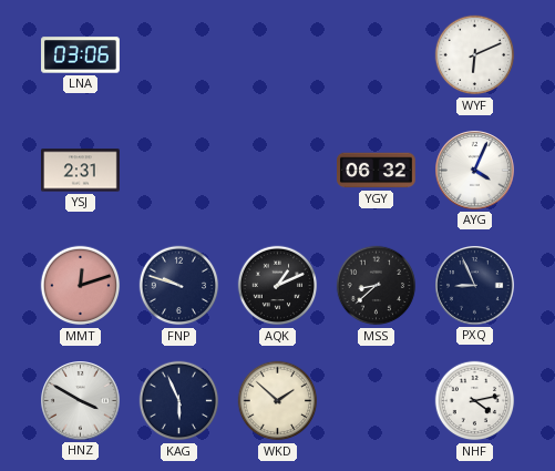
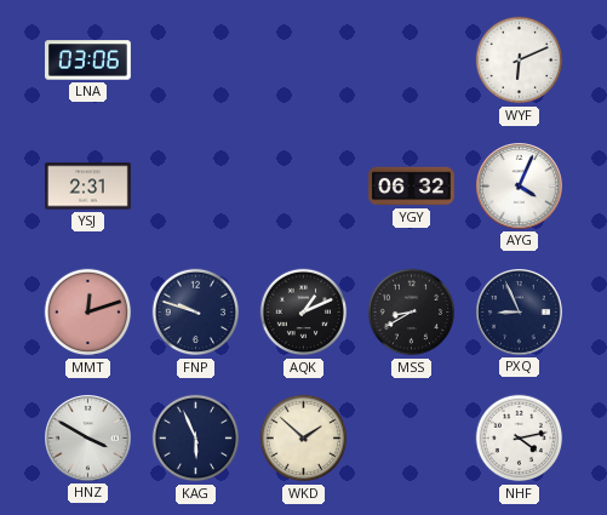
MSS: 8:38 -> 8:40 (412, 313)
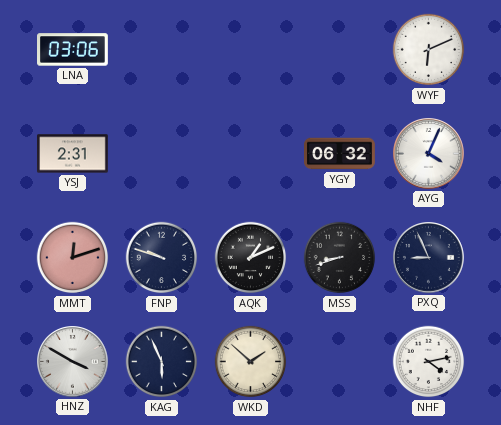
MSS: 8:40 -> 8:42 (340, 258)
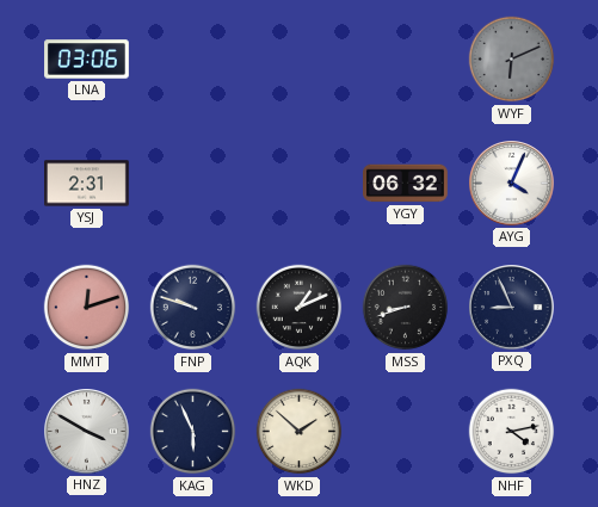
WYF dial: white -> grey (512, 60)
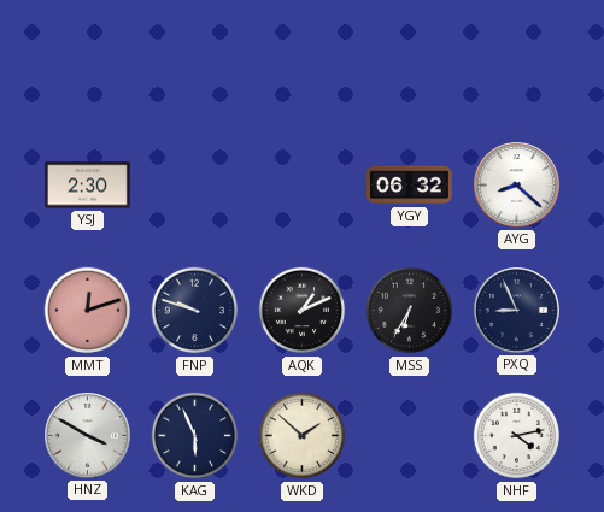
LNA: 03:06 -> none (87, 60)
WYF: 6:11 -> none (512, 60)
YSJ: 2:31 -> 2:30 (88, 186)
AYG: 4:04 -> 8:22 (517, 186)
MSS: 8:42 -> 6:35 (410, 311)
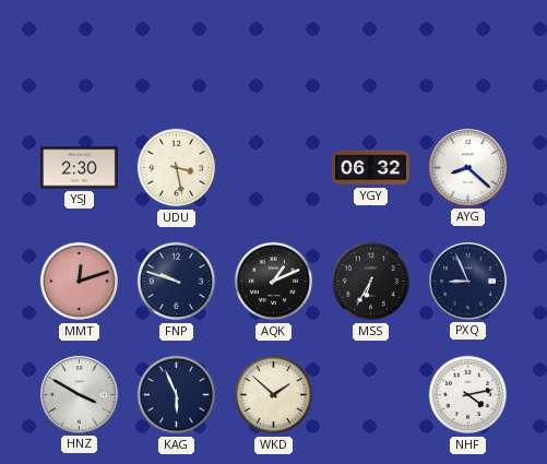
UDU: none -> 3:28 (177, 168)
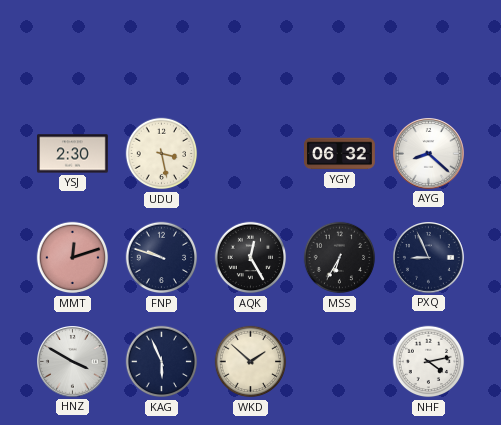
AQK: 1:11 -> 12:25 (251, 258)
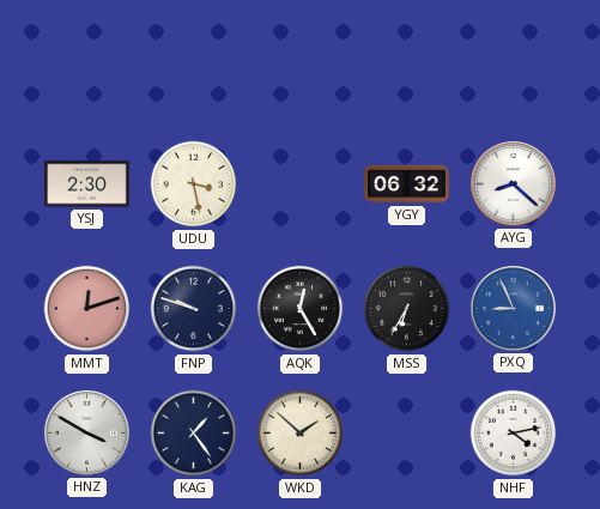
PXQ dial: navy -> blue (514, 309)
KAG: 5:56 -> 1:24 (194, 434)
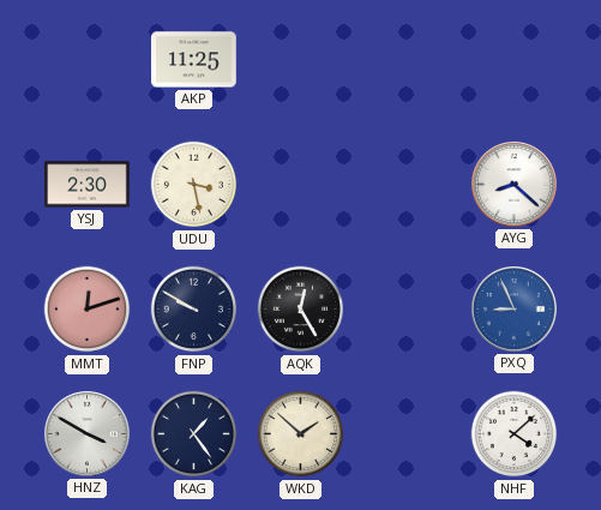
AKP: none -> 11:25 (194, 60)
YGY: 06:32 -> none (407, 184)
FNP: 9:48 -> 9:50 (194, 310)
MSS: 6:35 -> none (407, 309)
NHF: 4:13 -> 4:08 (515, 434)
